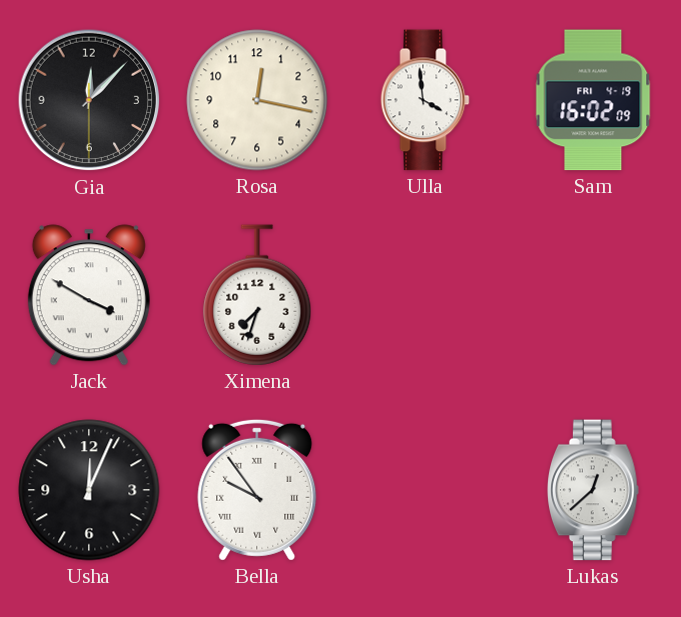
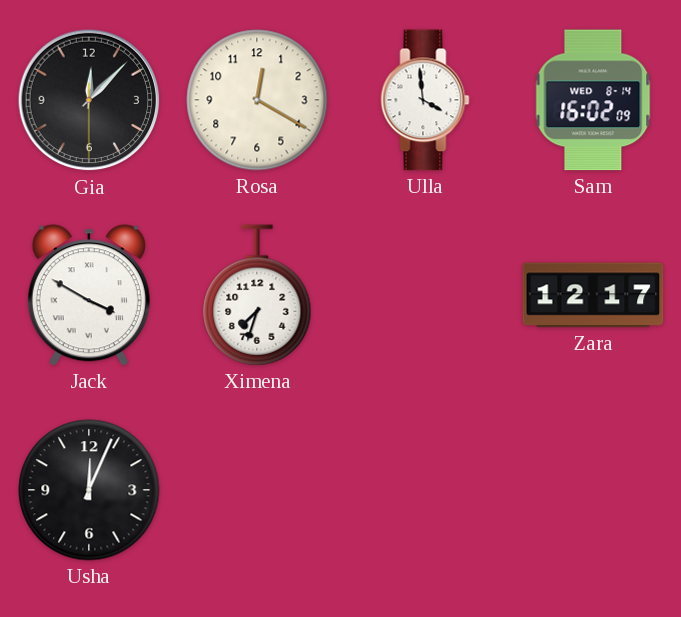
Rosa: 12:17 -> 12:20 (257, 100)
Sam date: FRI 4-19 -> WED 8-14 (593, 100)
Zara: none -> 12:17 (593, 295)
Bella: 9:54 -> none (257, 490)
Lukas: 12:38 -> none (593, 490)
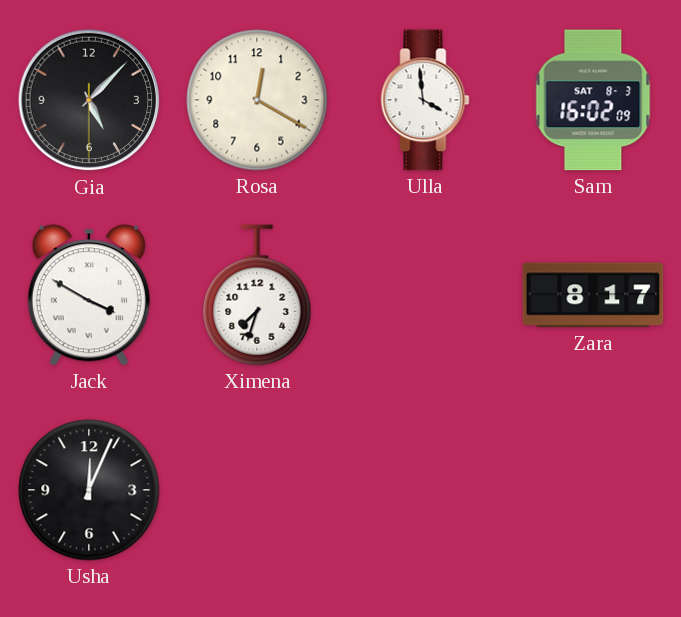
Gia: 12:07 -> 5:07 (89, 100)
Sam date: WED 8-14 -> SAT 8-3 (593, 100)
Zara: 12:17 -> 8:17 (593, 295)
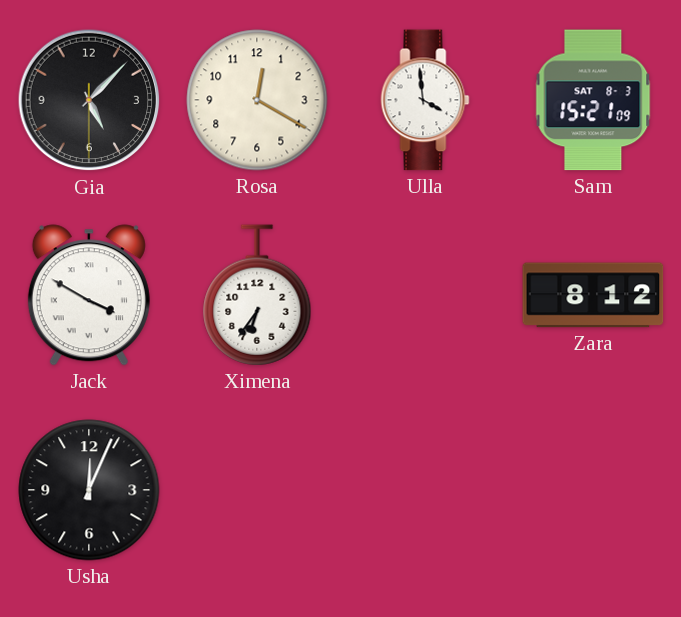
Sam: 16:02 -> 15:21 (593, 100)
Ximena: 7:33 -> 6:36 (257, 295)
Zara: 8:17 -> 8:12 (593, 295)
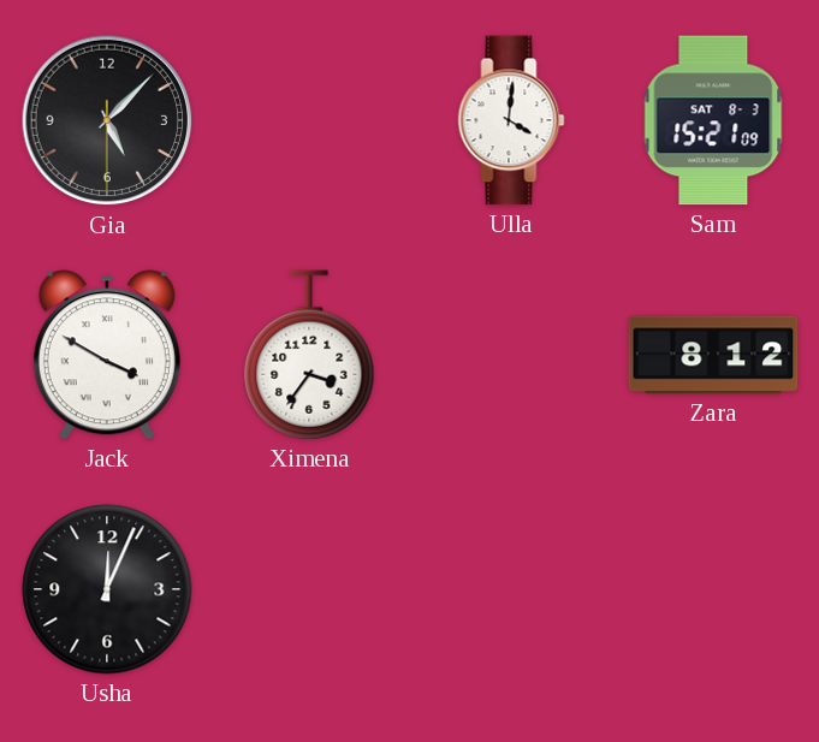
Rosa: 12:20 -> none (257, 100)
Ulla: 3:59 -> 4:01 (511, 120)
Ximena: 6:36 -> 3:36 (309, 355)
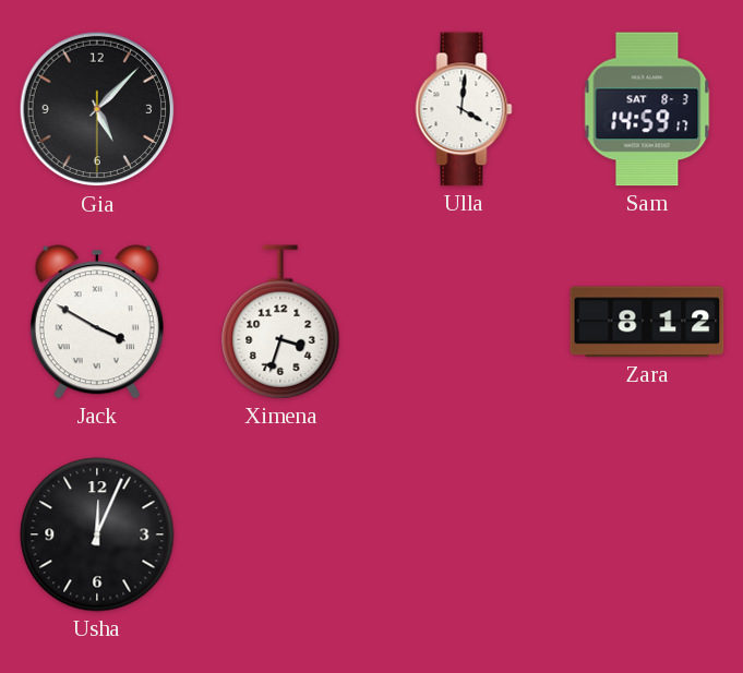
Sam: 15:21 -> 14:59 (647, 109)
Ximena: 3:36 -> 3:33 (280, 322)
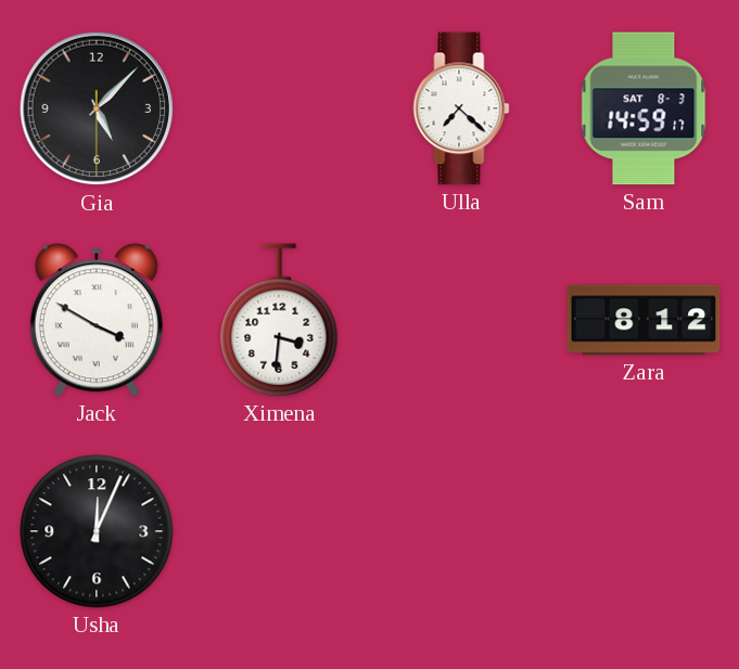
Ulla: 4:01 -> 7:22 (461, 108)
Ximena: 3:33 -> 3:31 (279, 320)
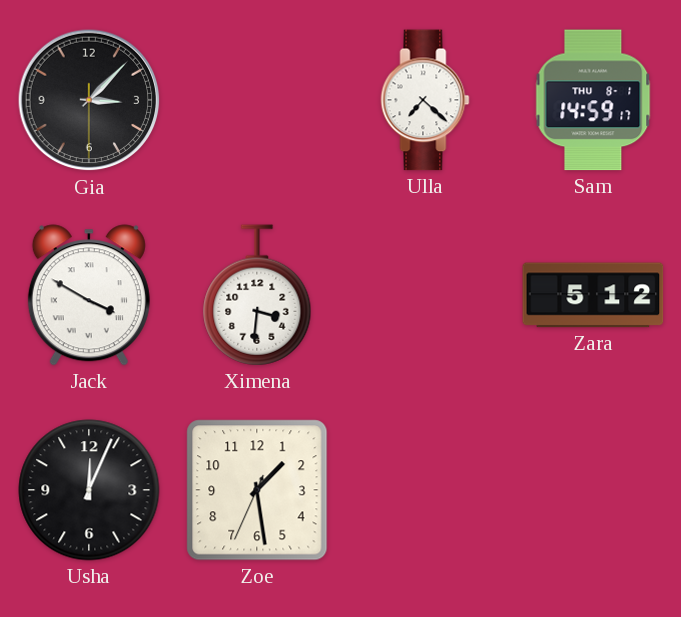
Gia: 5:07 -> 3:07 (89, 100)
Sam date: SAT 8-3 -> THU 8-1 (593, 100)
Zara: 8:12 -> 5:12 (593, 295)
Zoe: none -> 1:28 (257, 490)
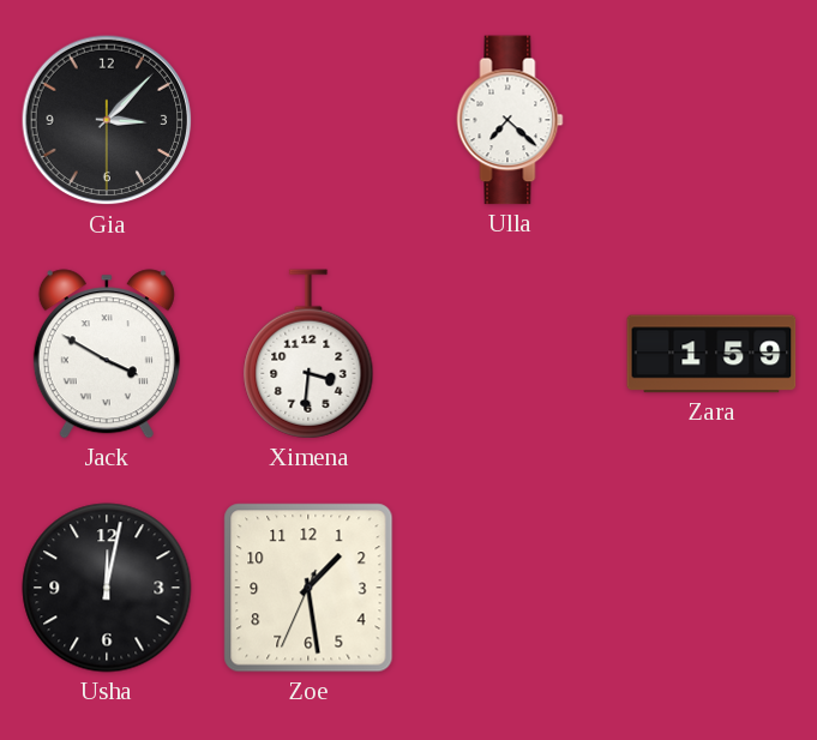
Sam: 14:59 -> none (593, 100)
Zara: 5:12 -> 1:59 (711, 354)
Usha: 12:04 -> 12:02 (107, 588)
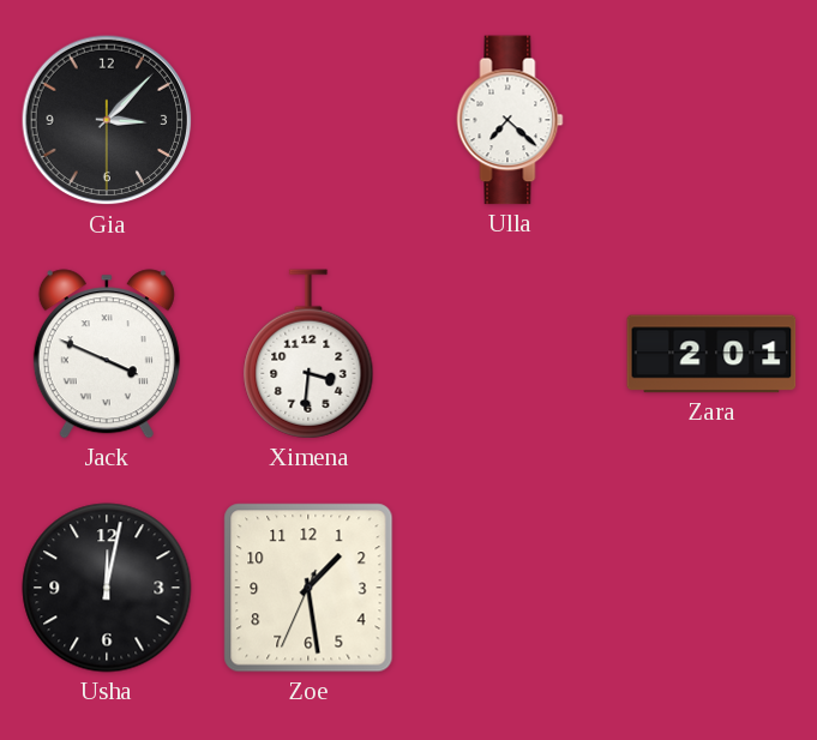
Jack: 3:50 -> 3:49 (107, 354)
Zara: 1:59 -> 2:01 (711, 354)
